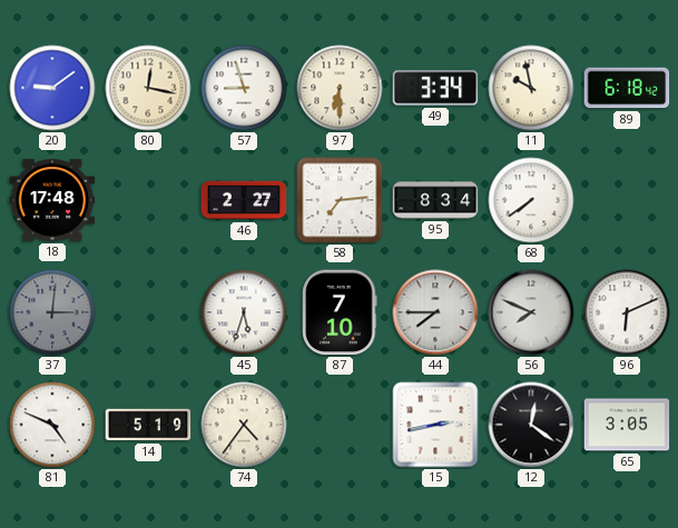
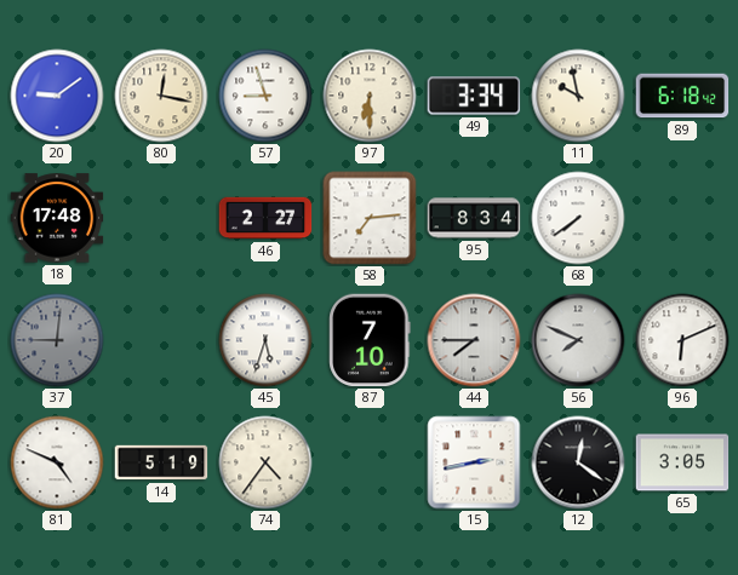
37: 3:01 -> 9:01 (57, 340)
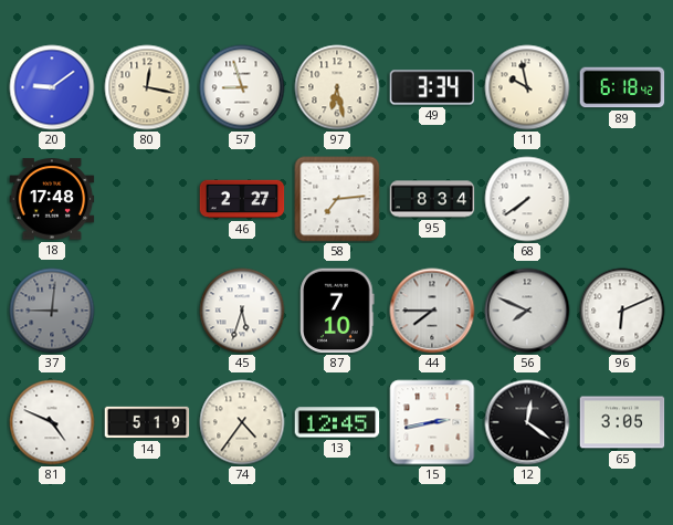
97: 6:30 -> 6:28 (337, 87)
13: none -> 12:45 (337, 422)
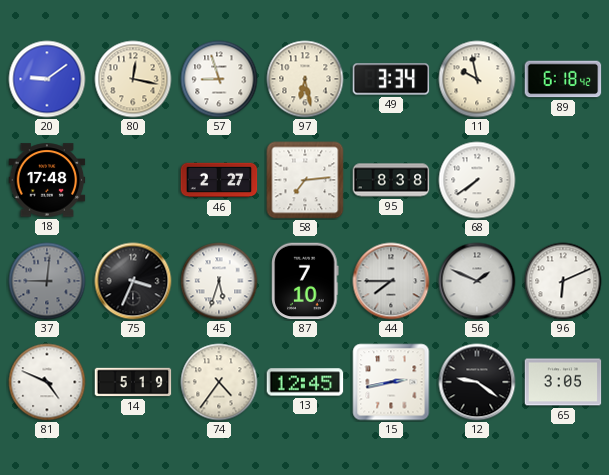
95: 8:34 -> 8:38 (391, 180)
75: none -> 3:34 (133, 281)
56: 7:49 -> 1:49 (477, 281)
12: 12:21 -> 9:21 (477, 382)
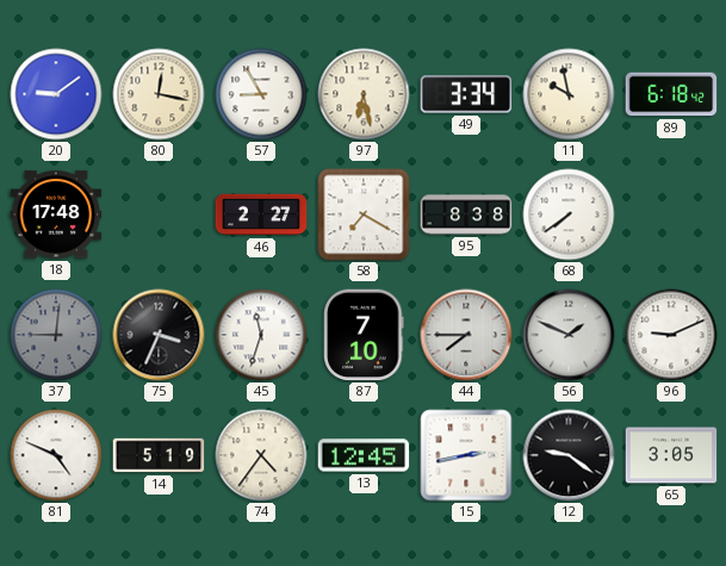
57: 8:57 -> 8:55 (261, 94)
58: 7:14 -> 7:20 (364, 214)
45: 5:33 -> 11:33 (261, 335)
96: 6:11 -> 9:11 (671, 335)
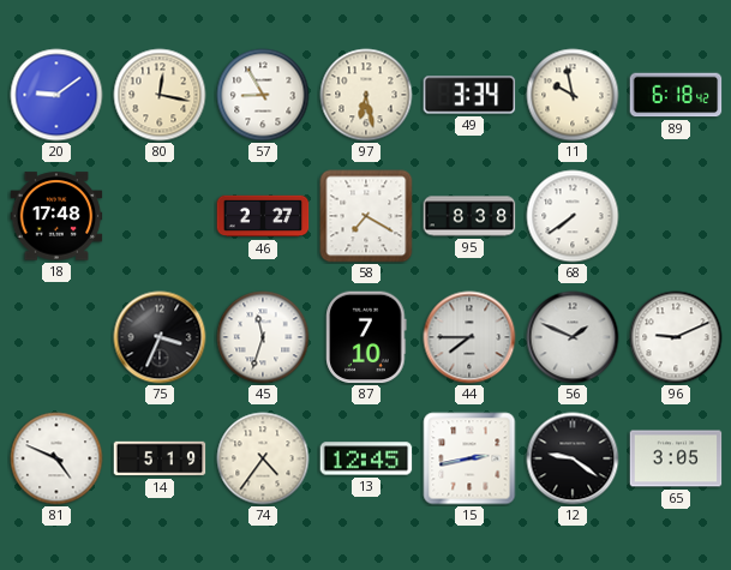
37: 9:01 -> none (56, 335)
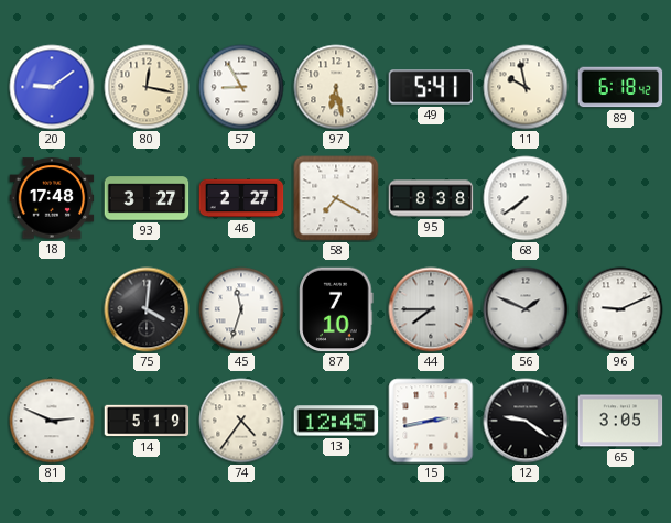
49: 3:34 -> 5:41 (431, 87)
93: none -> 3:27 (147, 198)
75: 3:34 -> 4:01 (147, 309)
81: 4:49 -> 2:49 (52, 421)
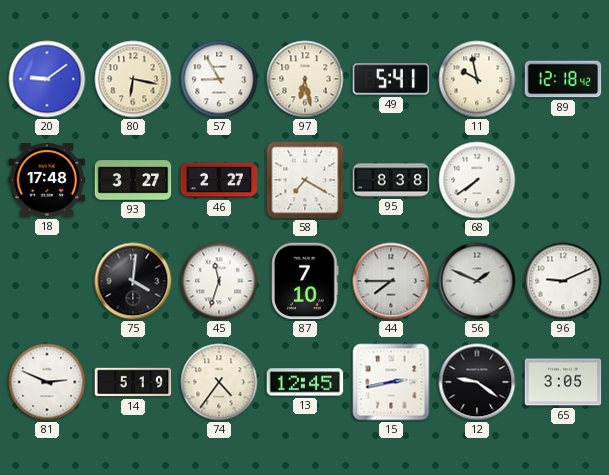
80: 12:17 -> 6:17 (133, 79)
89: 6:18 -> 12:18 (563, 79)
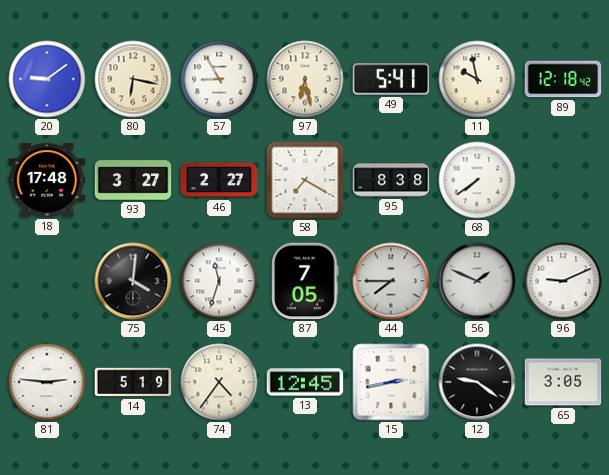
87: 7:10 -> 7:05 (305, 281)
81: 2:49 -> 2:46 (47, 382)
